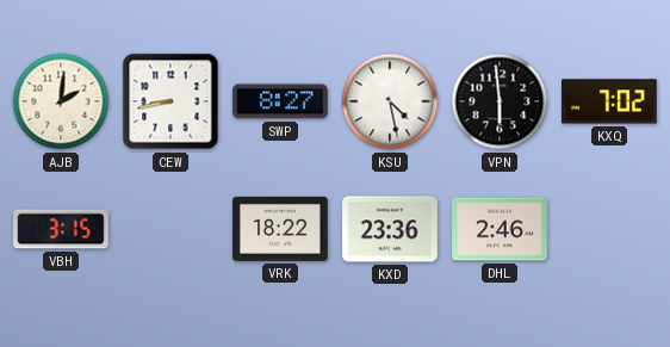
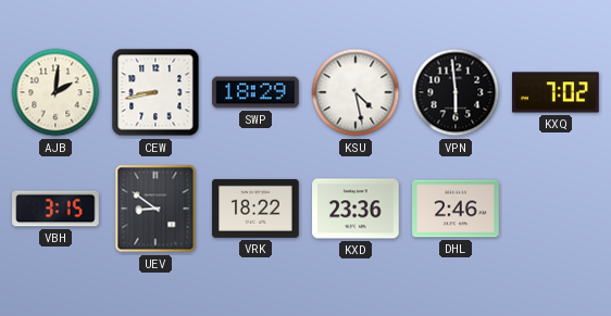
SWP: 8:27 -> 18:29 (255, 92)
UEV: none -> 8:51 (155, 208)
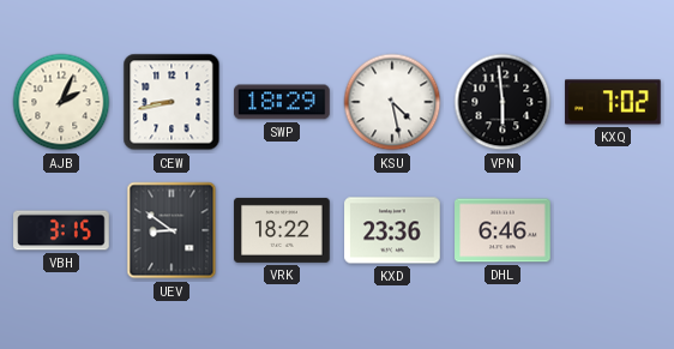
AJB: 2:01 -> 2:04 (61, 102)
DHL: 2:46 -> 6:46 (503, 230)
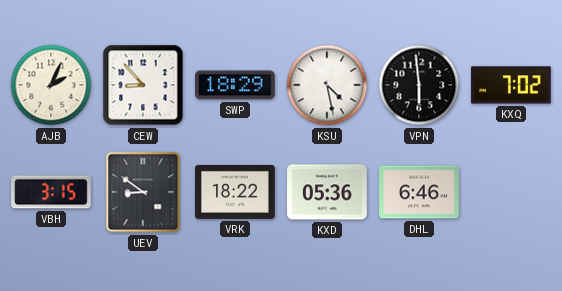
CEW: 8:43 -> 8:53 (143, 85)
KXD: 23:36 -> 05:36 (327, 192)
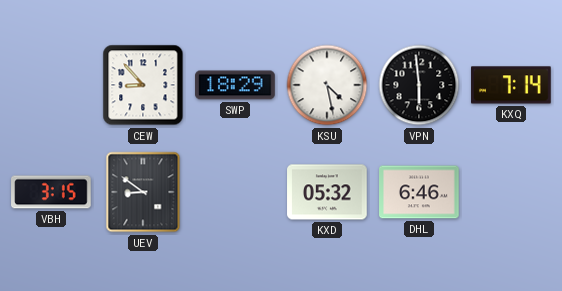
AJB: 2:04 -> none (51, 85)
KXQ: 7:02 -> 7:14 (511, 85)
VRK: 18:22 -> none (235, 192)
KXD: 05:36 -> 05:32 (327, 192)
